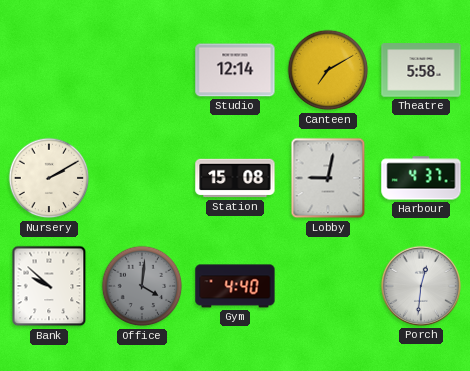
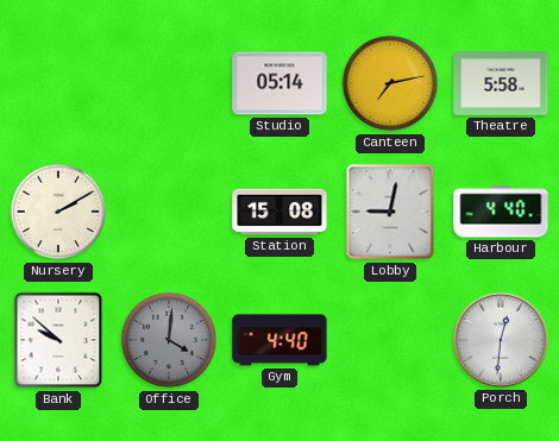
Studio: 12:14 -> 05:14 (279, 83)
Canteen: 7:10 -> 7:13 (390, 83)
Harbour: 4:37 -> 4:40 (501, 212)
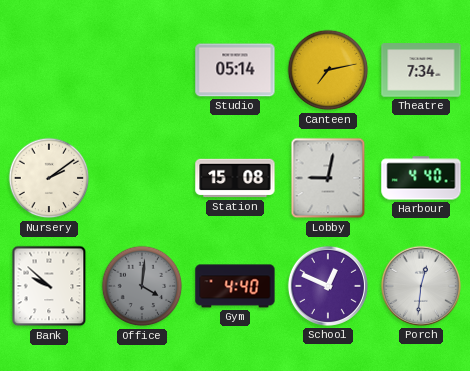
Theatre: 5:58 -> 7:34 (421, 70)
Nursery: 2:10 -> 2:09 (49, 178)
School: none -> 12:49 (328, 286)
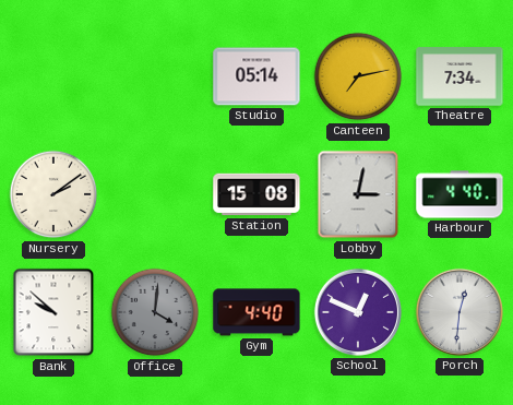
Lobby: 9:02 -> 3:02 (358, 194)
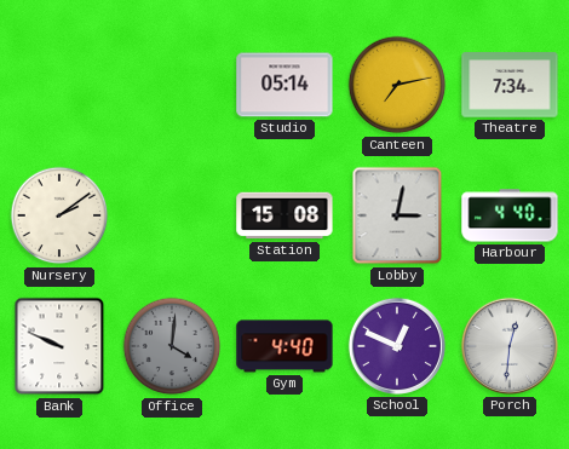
Bank: 9:52 -> 9:49 (59, 346)
